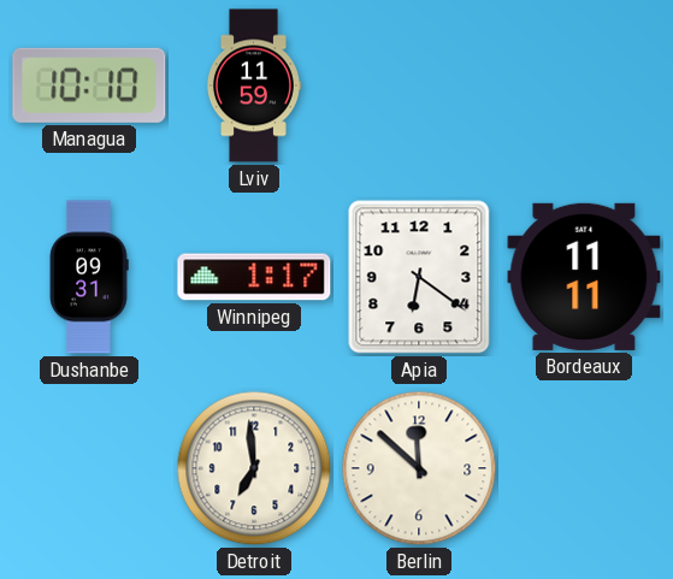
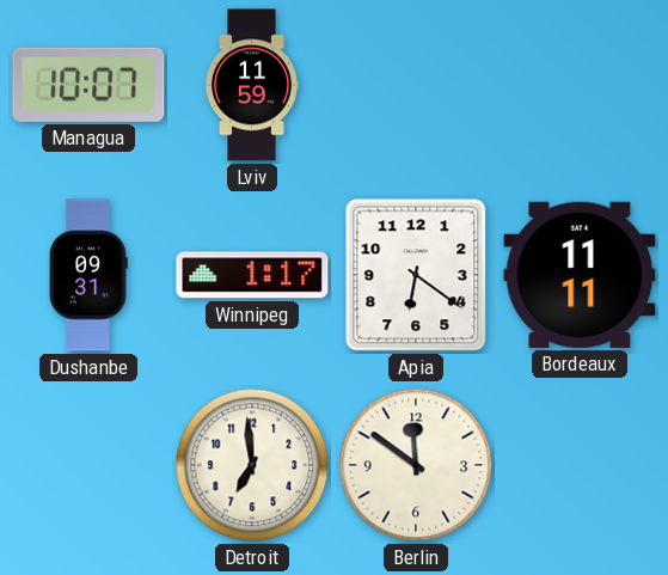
Managua: 10:10 -> 10:07 (88, 85)
Berlin: 11:52 -> 11:51 (416, 465)
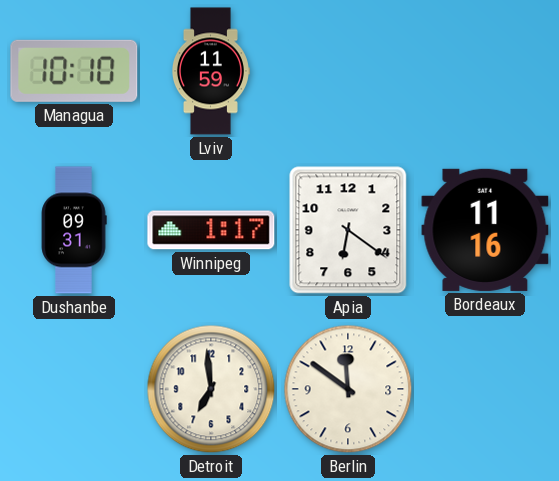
Managua: 10:07 -> 10:10 (74, 71)
Bordeaux: 11:11 -> 11:16 (485, 230)
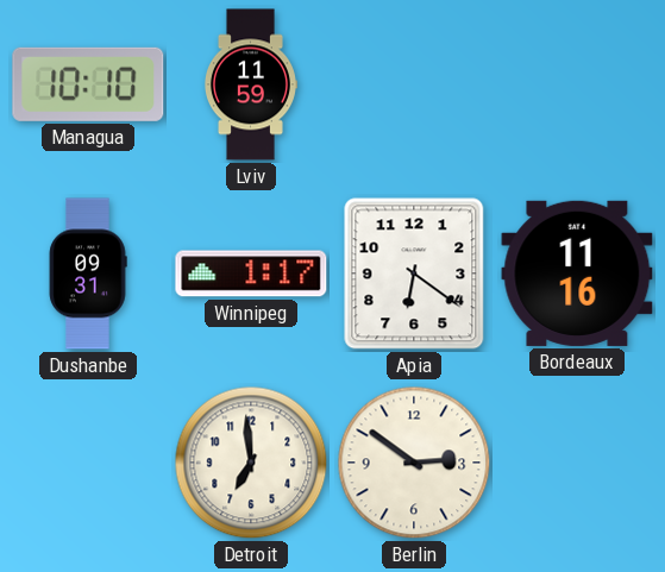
Berlin: 11:51 -> 2:51 (414, 463)
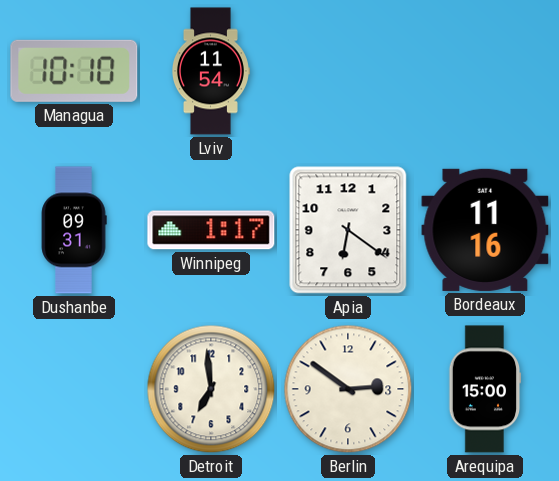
Lviv: 11:59 -> 11:54 (210, 71)
Arequipa: none -> 15:00 (485, 389)
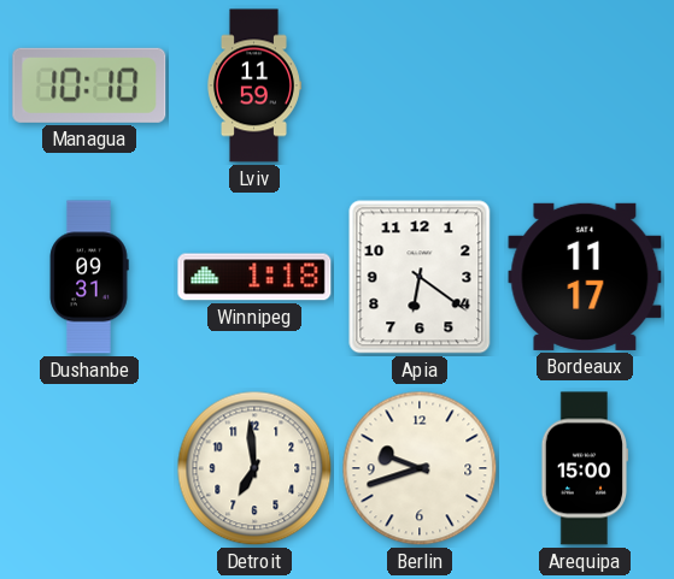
Lviv: 11:54 -> 11:59 (253, 85)
Winnipeg: 1:17 -> 1:18 (254, 277)
Bordeaux: 11:16 -> 11:17 (585, 277)
Berlin: 2:51 -> 9:42 (420, 468)
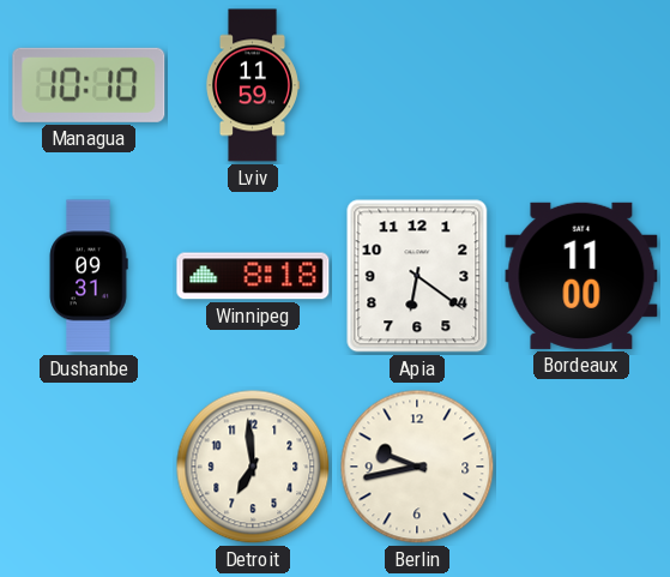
Winnipeg: 1:18 -> 8:18 (253, 276)
Bordeaux: 11:17 -> 11:00 (581, 276)
Berlin: 9:42 -> 9:43 (417, 467)
Arequipa: 15:00 -> none (585, 468)
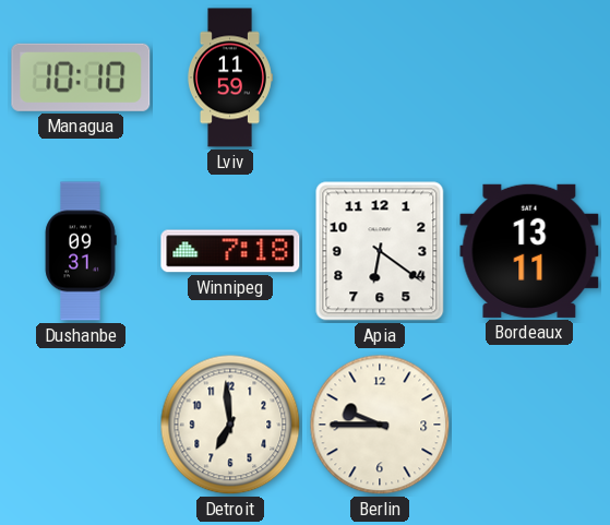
Winnipeg: 8:18 -> 7:18 (230, 251)
Bordeaux: 11:00 -> 13:11 (529, 251)
Berlin: 9:43 -> 9:45 (380, 425)
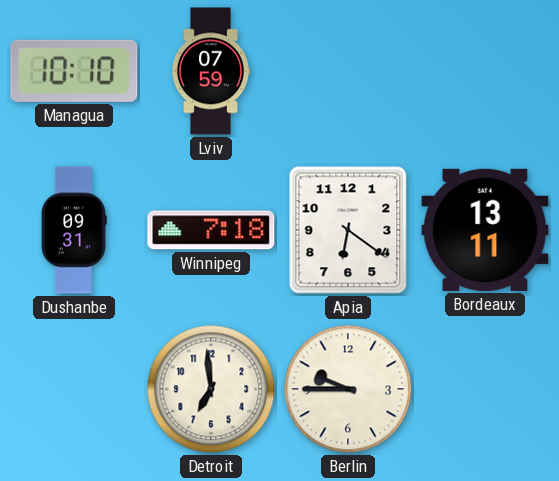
Lviv: 11:59 -> 07:59 (210, 71)
